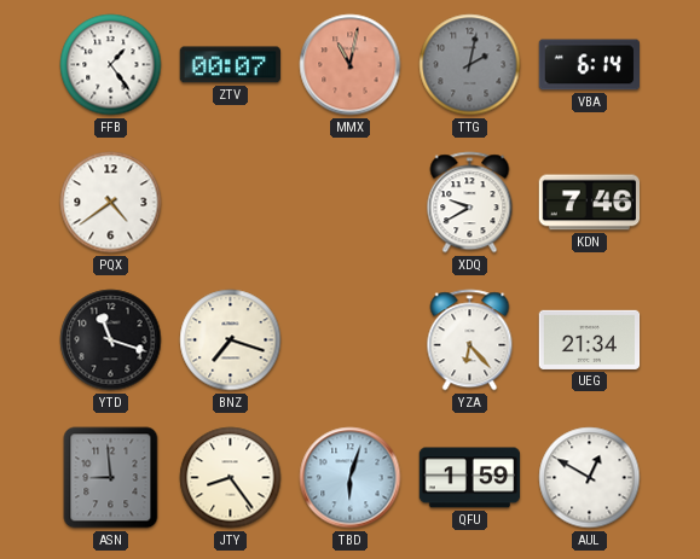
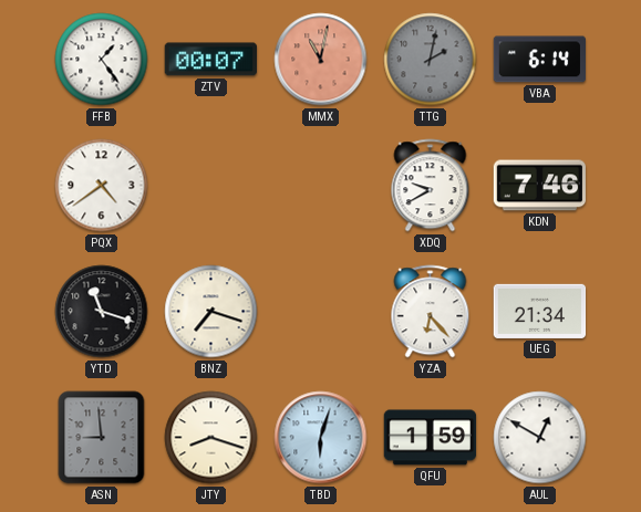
JTY: 8:24 -> 8:18 (211, 438)
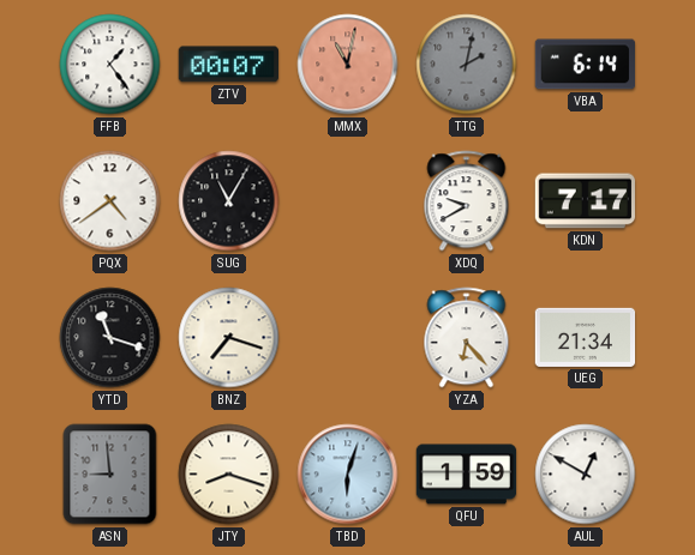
SUG: none -> 11:05 (229, 201)
KDN: 7:46 -> 7:17 (586, 201)
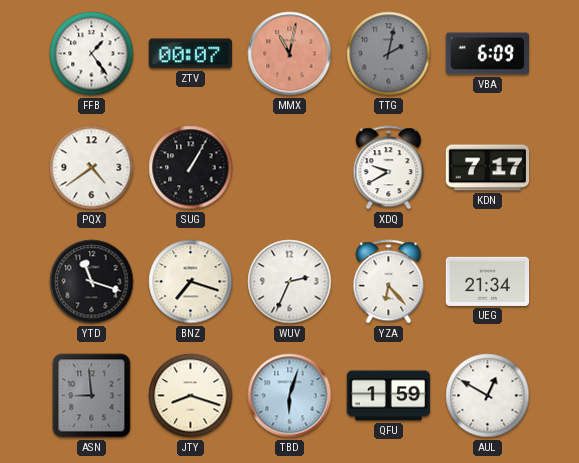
VBA: 6:14 -> 6:09 (488, 54)
SUG: 11:05 -> 1:05 (191, 168)
WUV: none -> 2:34 (290, 282)
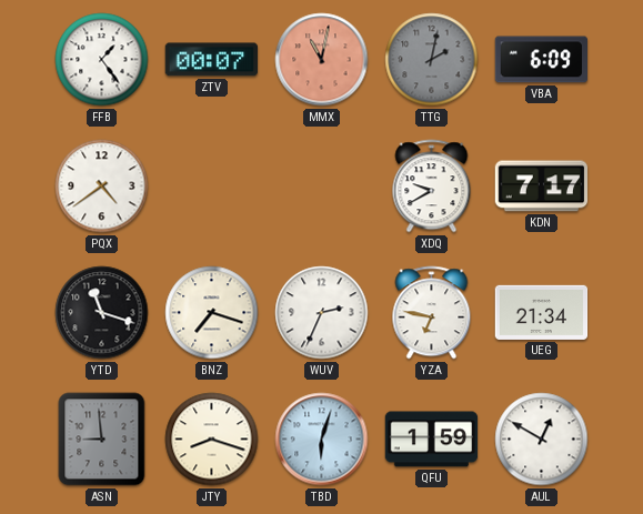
SUG: 1:05 -> none (191, 168)
YZA: 6:23 -> 6:47 (432, 313)
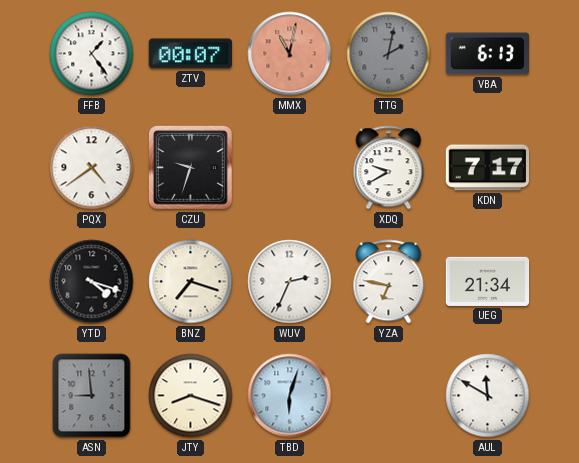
VBA: 6:09 -> 6:13 (488, 54)
CZU: none -> 9:33 (191, 168)
YTD: 11:18 -> 4:18 (92, 282)
QFU: 1:59 -> none (432, 440)
AUL: 12:50 -> 11:50 (488, 396)
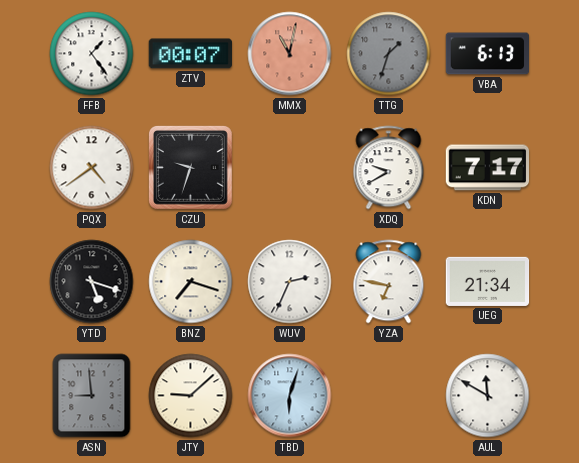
TTG: 2:02 -> 1:33 (389, 54)
YTD: 4:18 -> 5:18 (92, 282)
JTY: 8:18 -> 9:08 (191, 396)
